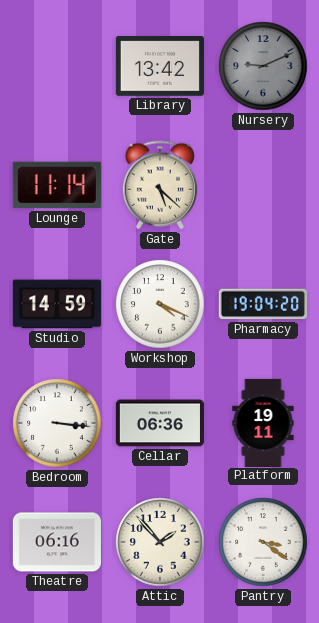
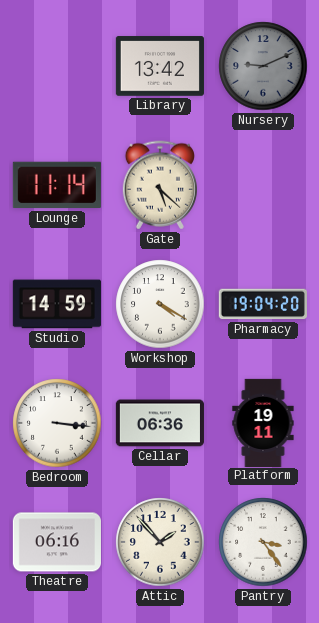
Workshop: 4:19 -> 4:20 (160, 304)
Pantry: 3:21 -> 3:24 (263, 542)
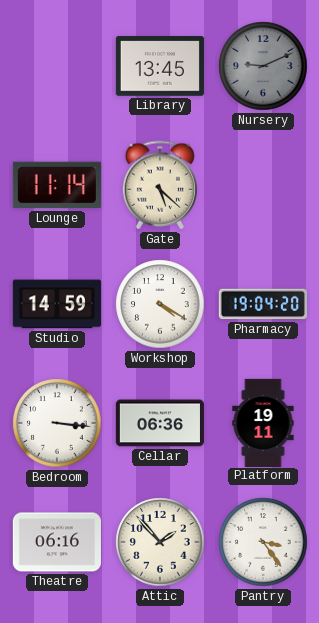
Library: 13:42 -> 13:45 (160, 66)
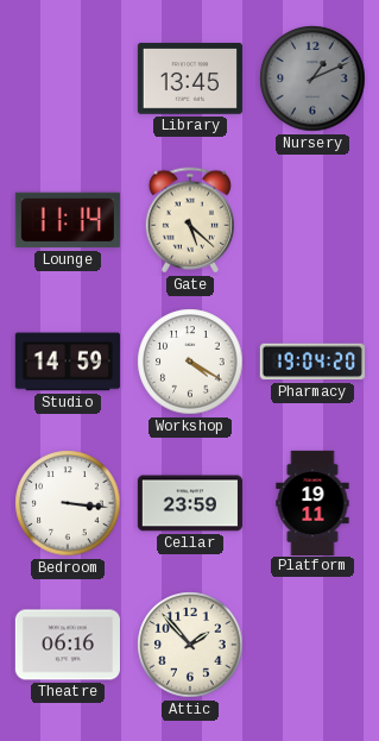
Nursery: 9:11 -> 1:11 (312, 79)
Cellar: 06:36 -> 23:59 (190, 503)
Pantry: 3:24 -> none (263, 542)
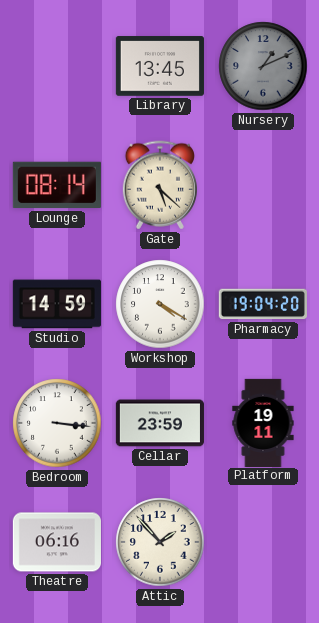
Lounge: 11:14 -> 08:14 (57, 185)
